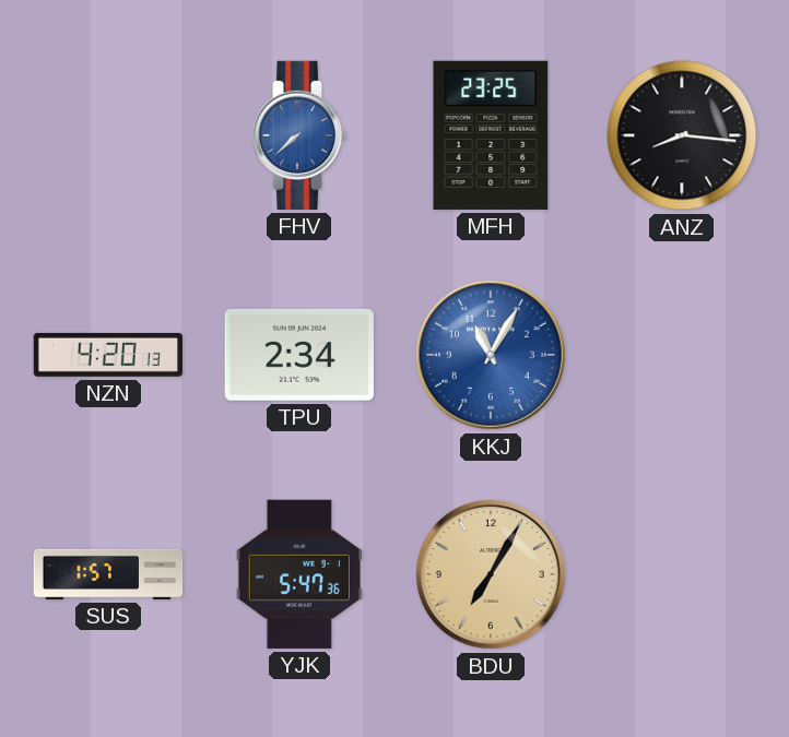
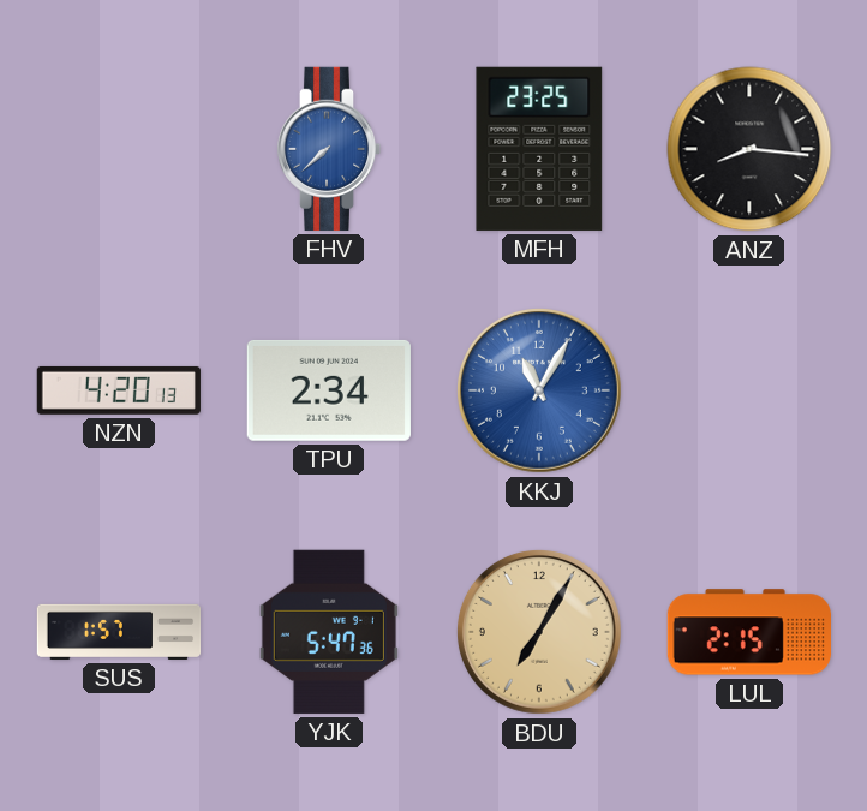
LUL: none -> 2:15 (749, 632)
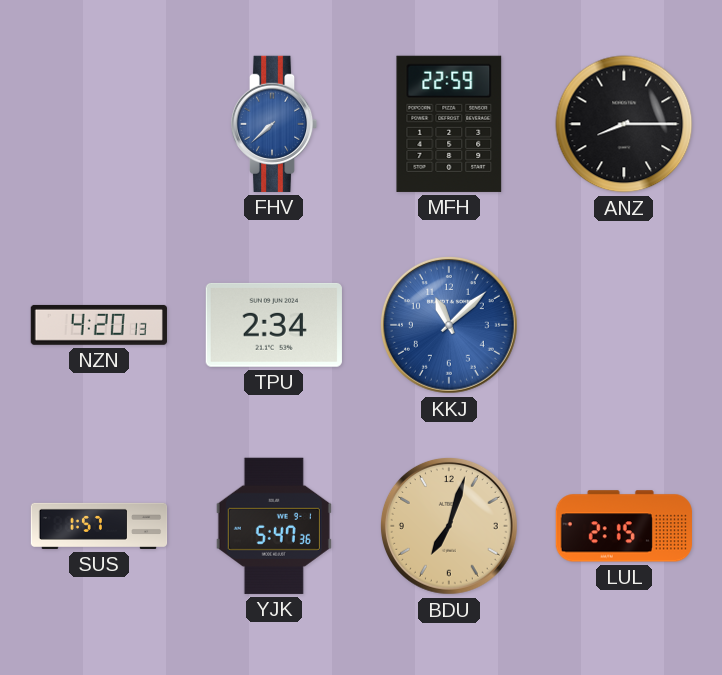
MFH: 23:25 -> 22:59 (449, 124)
ANZ: 8:16 -> 8:15 (624, 124)
KKJ: 11:05 -> 11:08 (449, 325)
BDU: 7:05 -> 7:03 (449, 526)
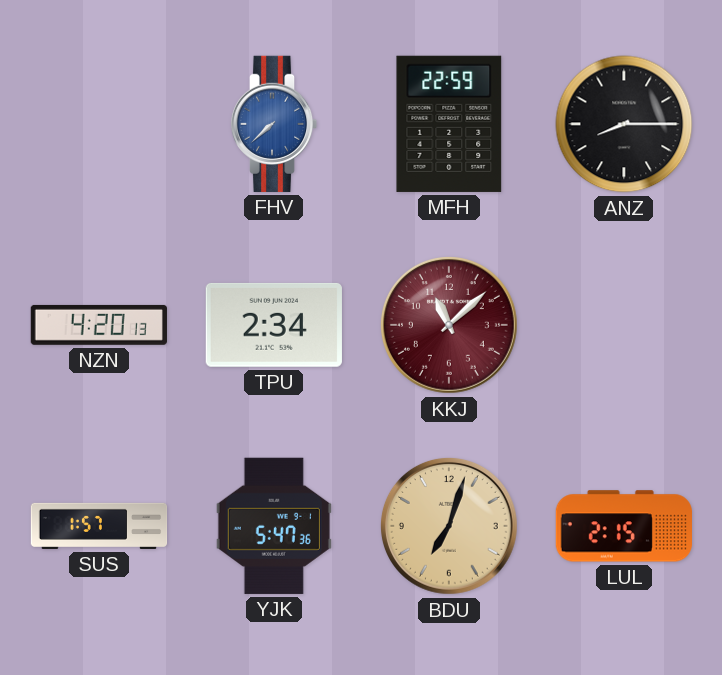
KKJ dial: blue -> burgundy (449, 325)
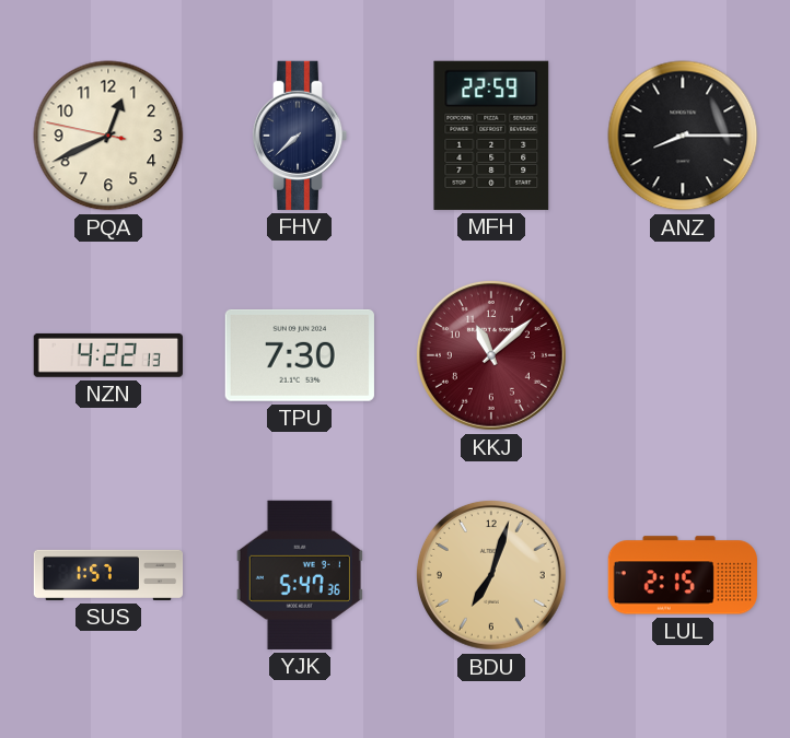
PQA: none -> 12:40 (108, 136)
FHV dial: blue -> navy (300, 136)
NZN: 4:20 -> 4:22 (108, 355)
TPU: 2:34 -> 7:30 (300, 355)
